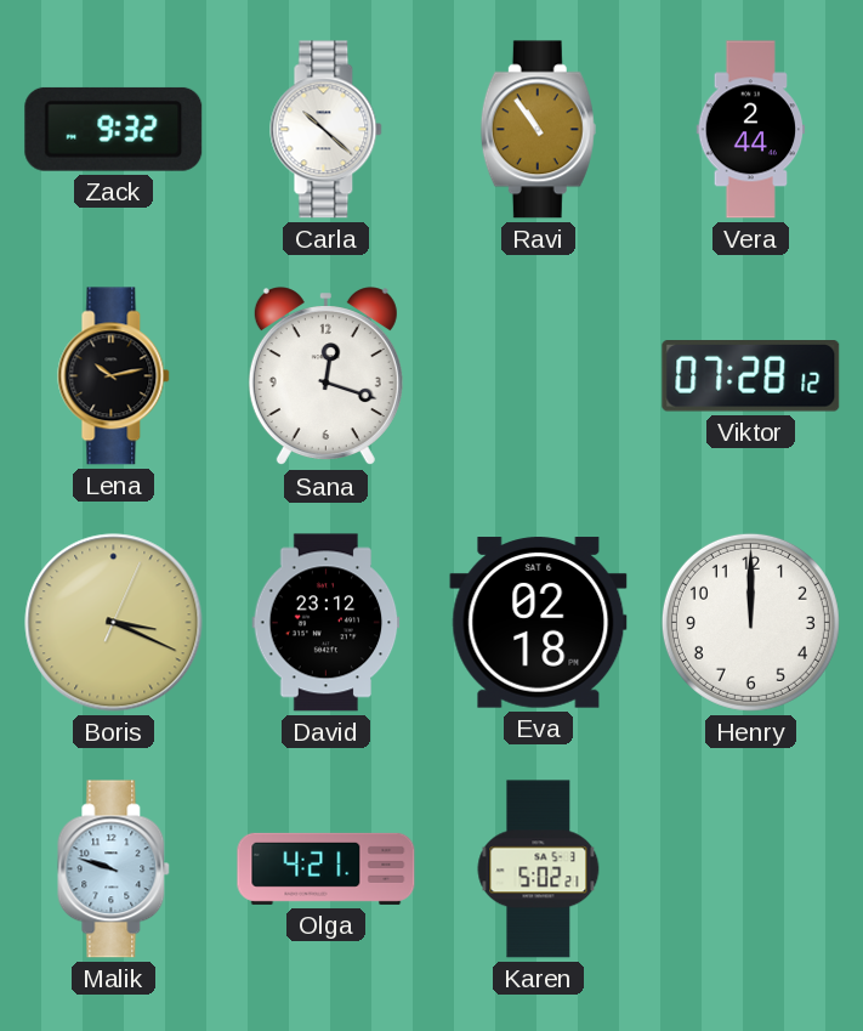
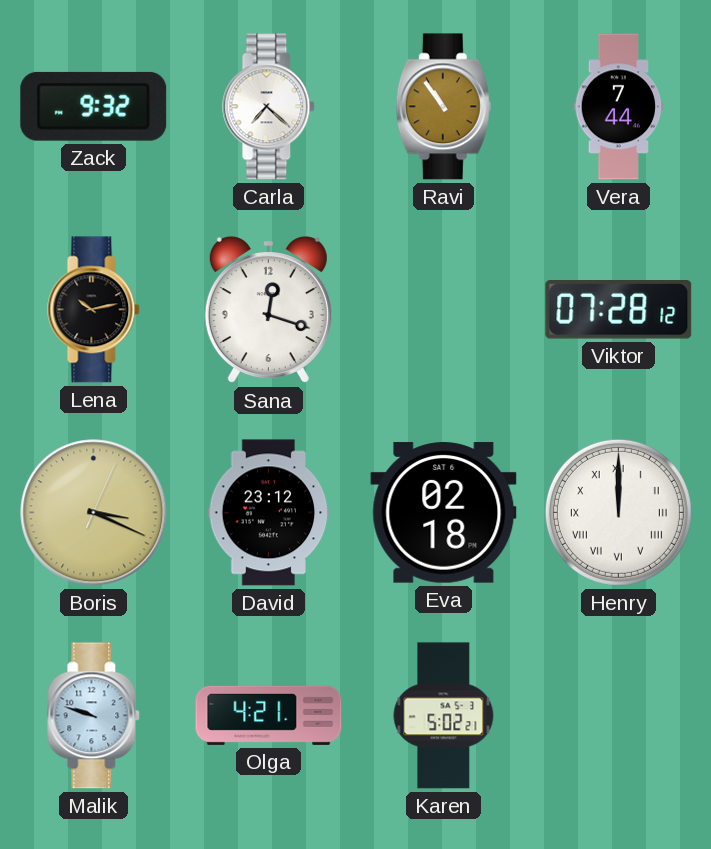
Carla: 10:22 -> 7:22 (269, 107)
Vera: 2:44 -> 7:44 (619, 107)
Henry numerals: Arabic -> Roman (618, 512)
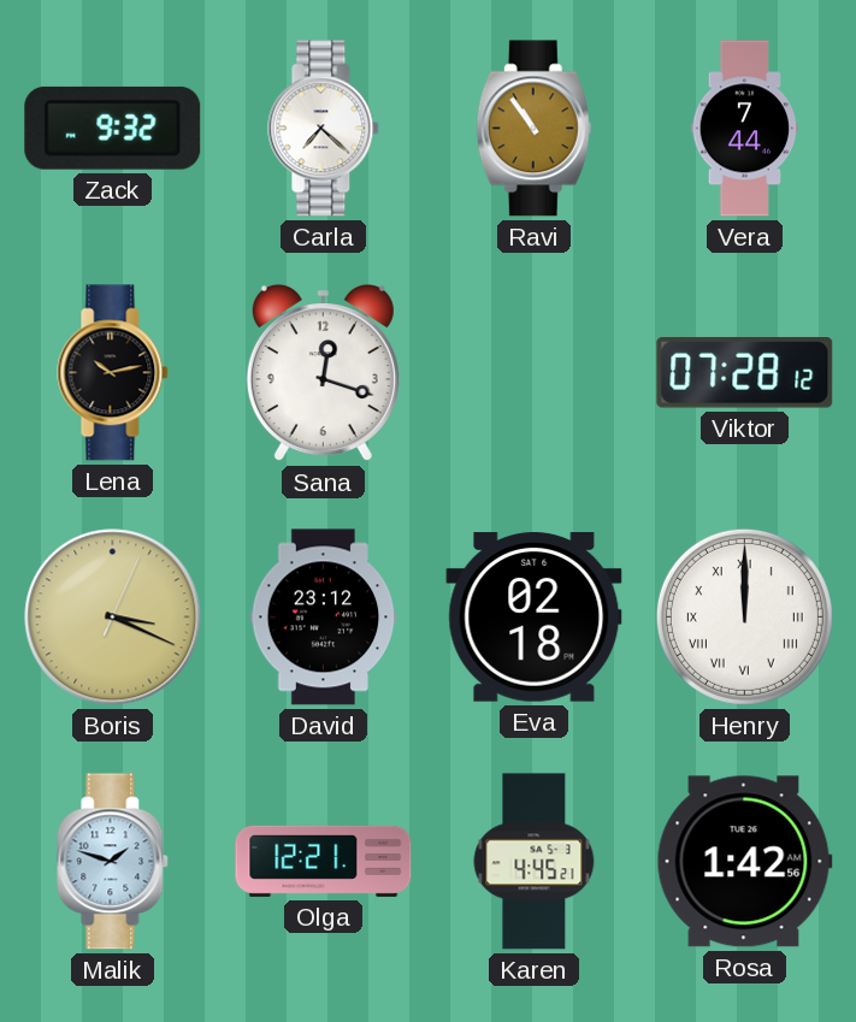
Malik: 9:48 -> 1:48 (113, 862)
Olga: 4:21 -> 12:21 (324, 861)
Karen: 5:02 -> 4:45 (535, 862)
Rosa: none -> 1:42 (744, 862)
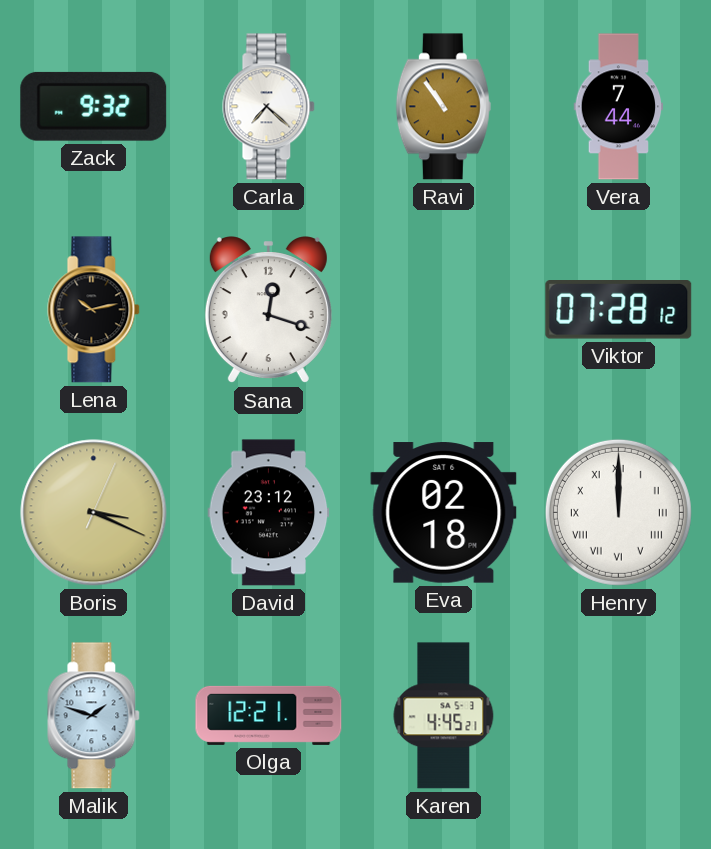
Rosa: 1:42 -> none (744, 862)
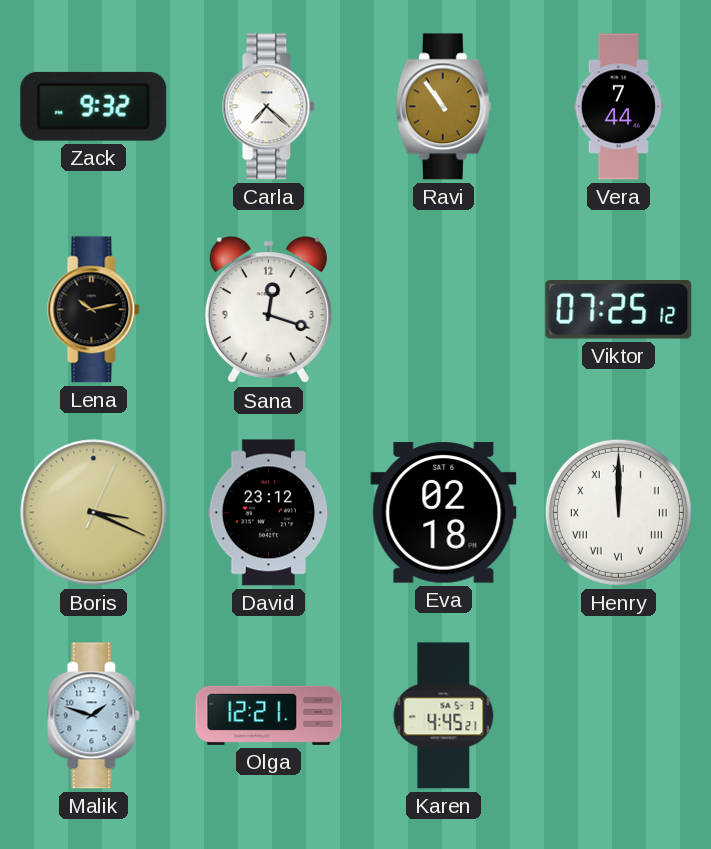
Viktor: 07:28 -> 07:25 (619, 310)
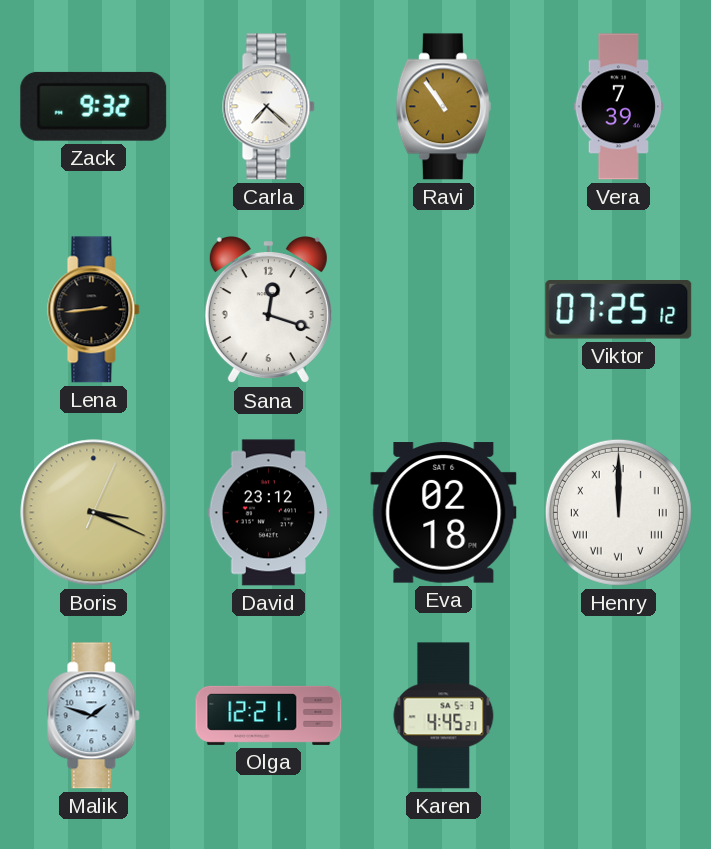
Vera: 7:44 -> 7:39 (619, 107)
Lena: 10:13 -> 2:44 (94, 310)
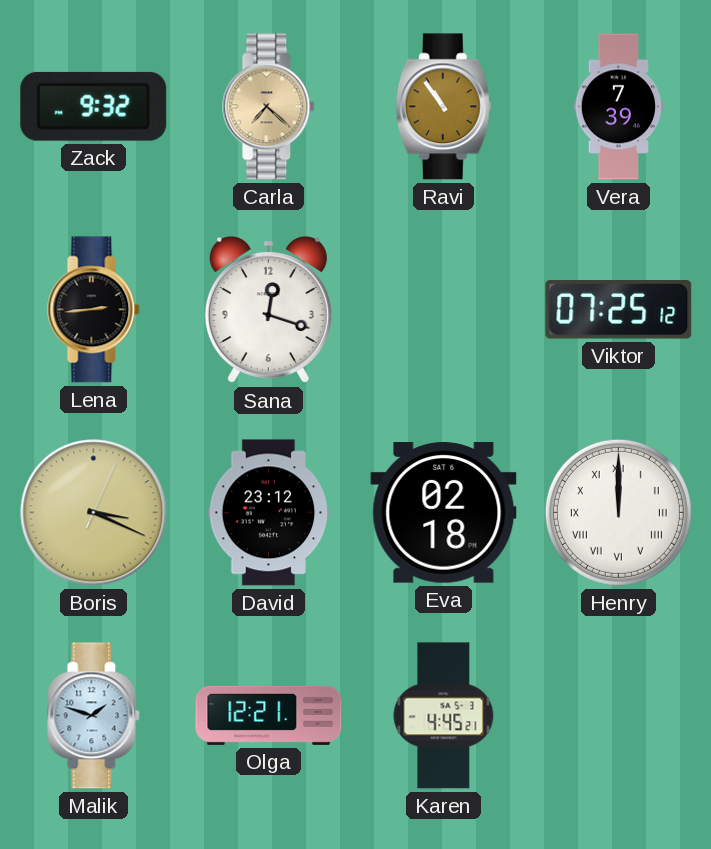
Carla dial: white -> champagne (269, 107)
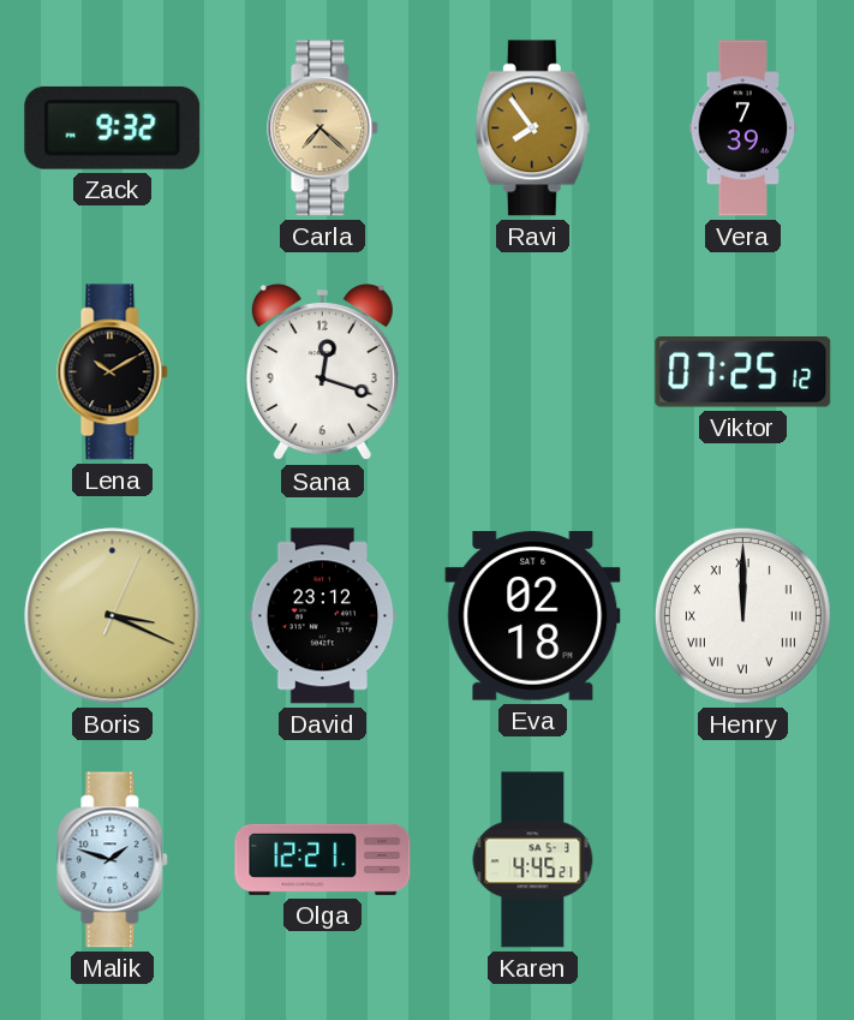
Ravi: 10:54 -> 7:54 (532, 129)
Lena: 2:44 -> 10:10 (113, 372)
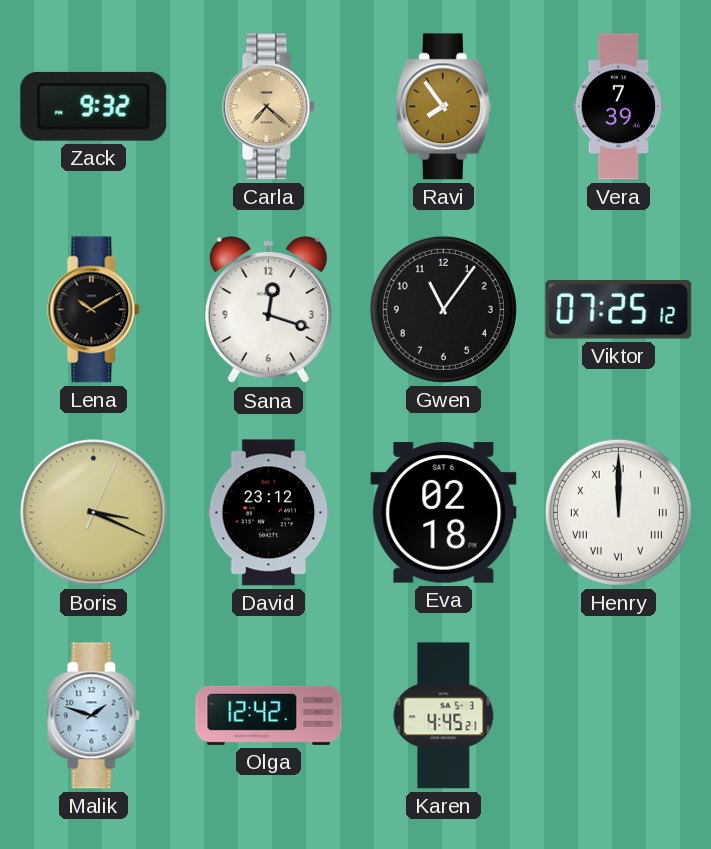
Gwen: none -> 11:06 (443, 309)
Olga: 12:21 -> 12:42 (269, 715)
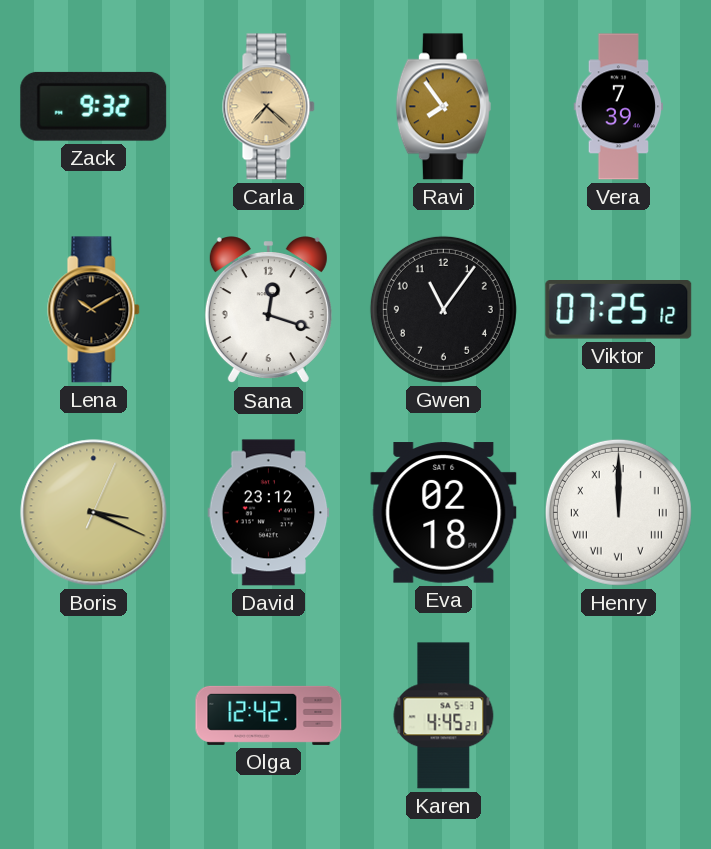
Malik: 1:48 -> none (94, 716)
